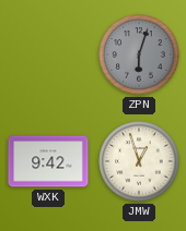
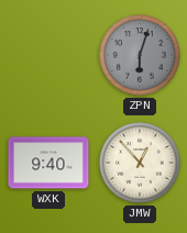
WXK: 9:42 -> 9:40 (48, 163)
JMW: 12:57 -> 12:53 (140, 163)
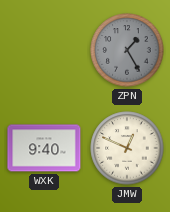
ZPN: 6:03 -> 1:25 (127, 50)
JMW: 12:53 -> 12:49 (127, 148)
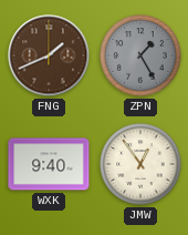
FNG: none -> 1:41 (49, 55)
JMW: 12:49 -> 12:54 (140, 164)
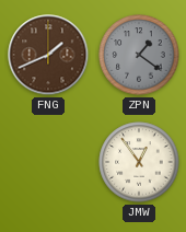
ZPN: 1:25 -> 1:21 (139, 55)
WXK: 9:40 -> none (49, 164)
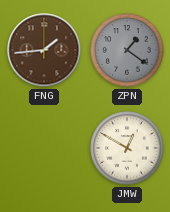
FNG: 1:41 -> 1:44 (44, 50)
JMW: 12:54 -> 12:50 (127, 148)
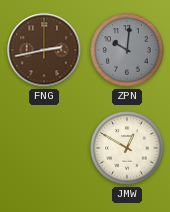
FNG: 1:44 -> 2:43 (44, 50)
ZPN: 1:21 -> 10:01 (127, 50)
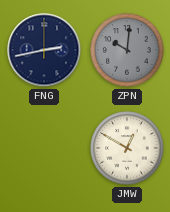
FNG dial: brown -> navy (44, 50)
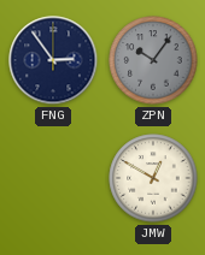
FNG: 2:43 -> 2:54 (53, 60)
ZPN: 10:01 -> 10:06 (153, 60)
